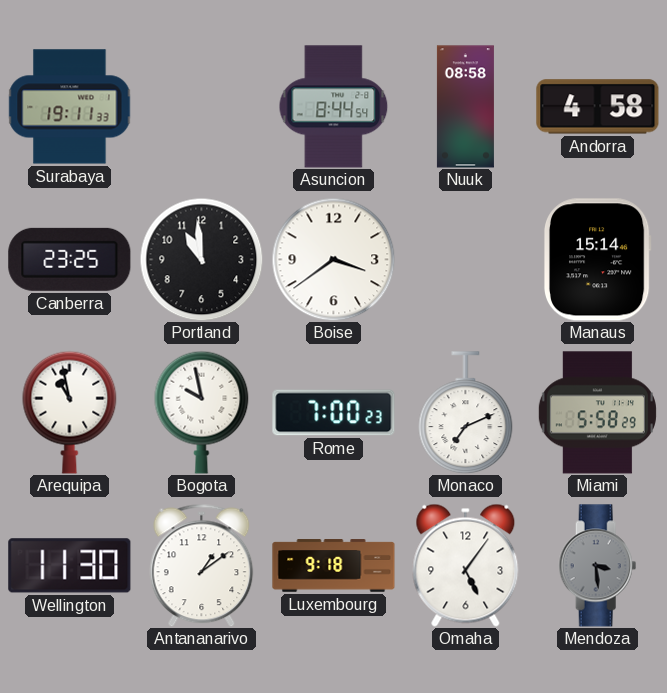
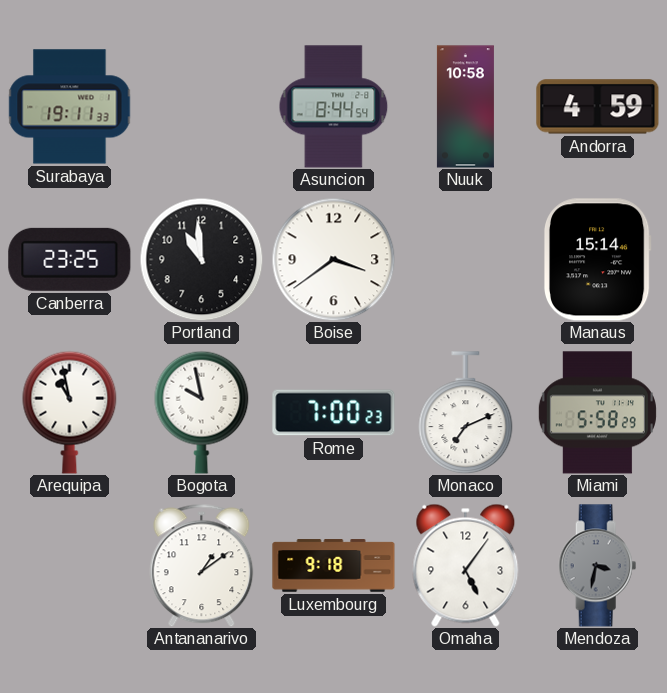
Nuuk: 08:58 -> 10:58 (465, 107)
Andorra: 4:58 -> 4:59 (598, 107)
Wellington: 11:30 -> none (70, 566)
Mendoza: 3:29 -> 3:32 (598, 566)
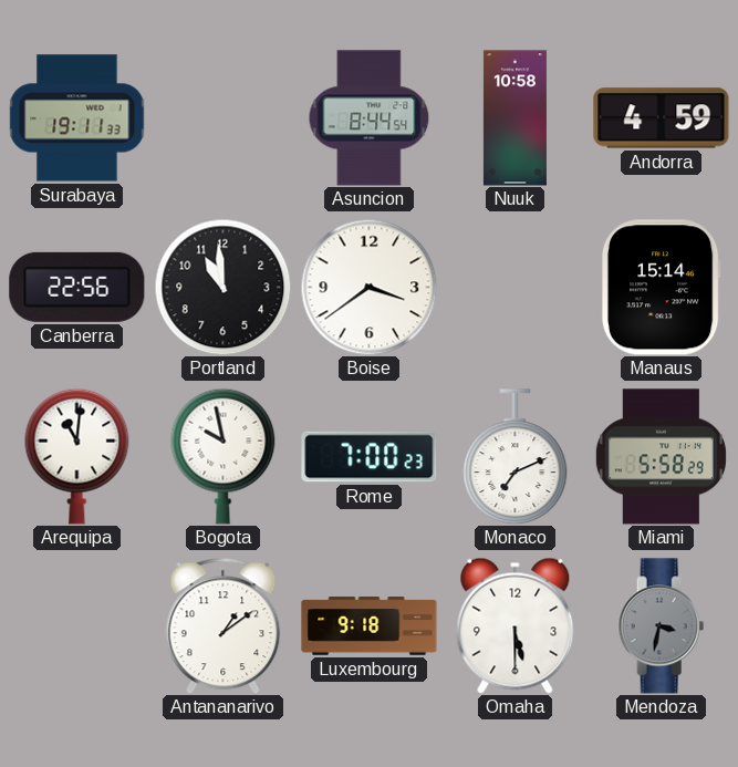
Canberra: 23:25 -> 22:56 (77, 287)
Arequipa: 10:58 -> 11:01 (77, 456)
Omaha: 5:06 -> 5:30 (516, 625)
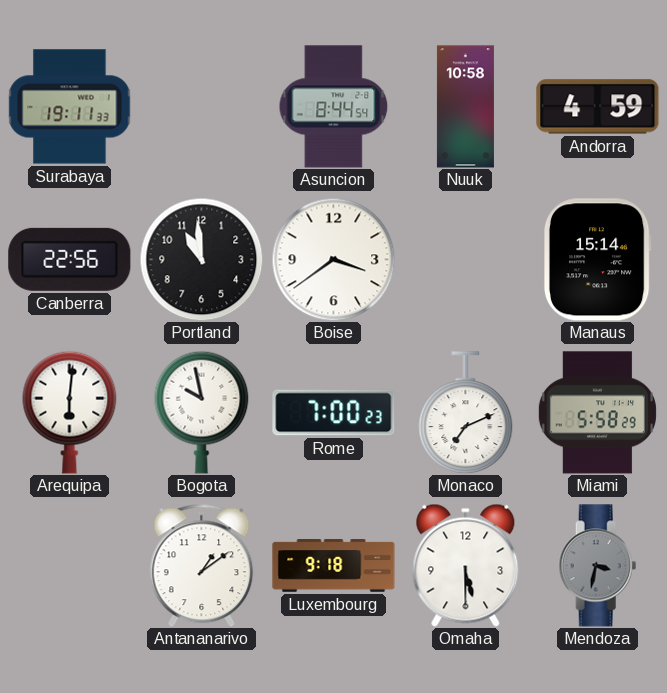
Arequipa: 11:01 -> 6:01 (70, 412)
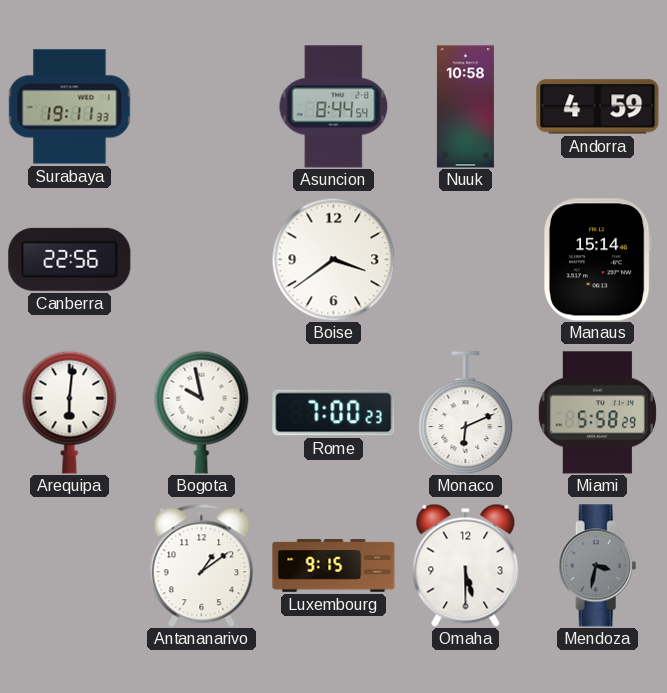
Portland: 10:59 -> none (201, 259)
Monaco: 7:11 -> 6:11 (466, 413)
Luxembourg: 9:18 -> 9:15 (334, 566)
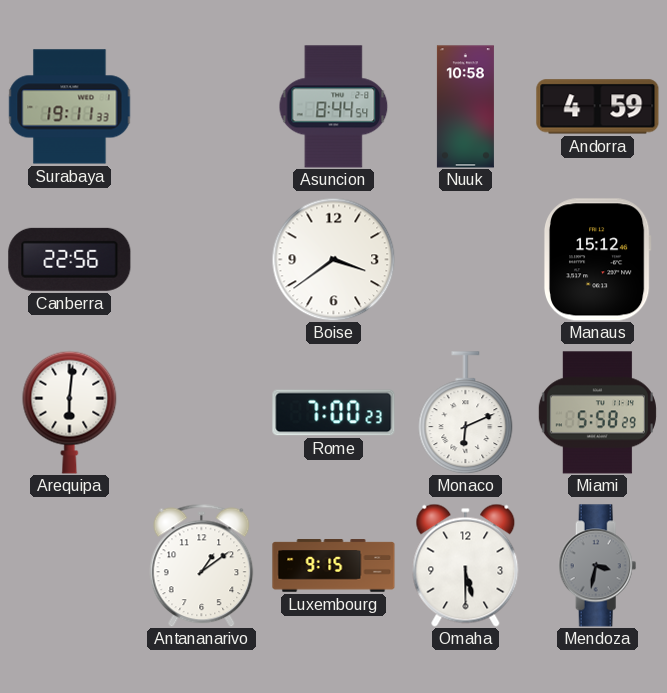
Manaus: 15:14 -> 15:12 (597, 260)
Bogota: 9:58 -> none (202, 412)
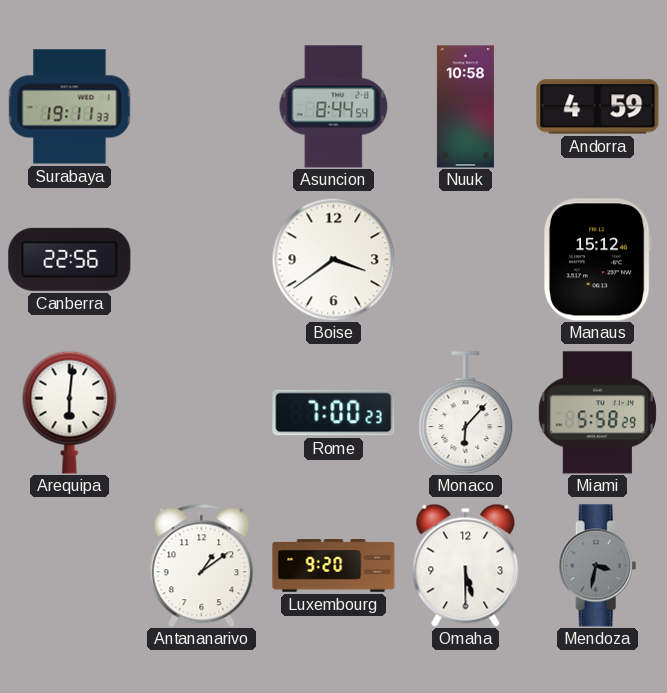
Monaco: 6:11 -> 6:07 (466, 413)
Luxembourg: 9:15 -> 9:20 (334, 566)
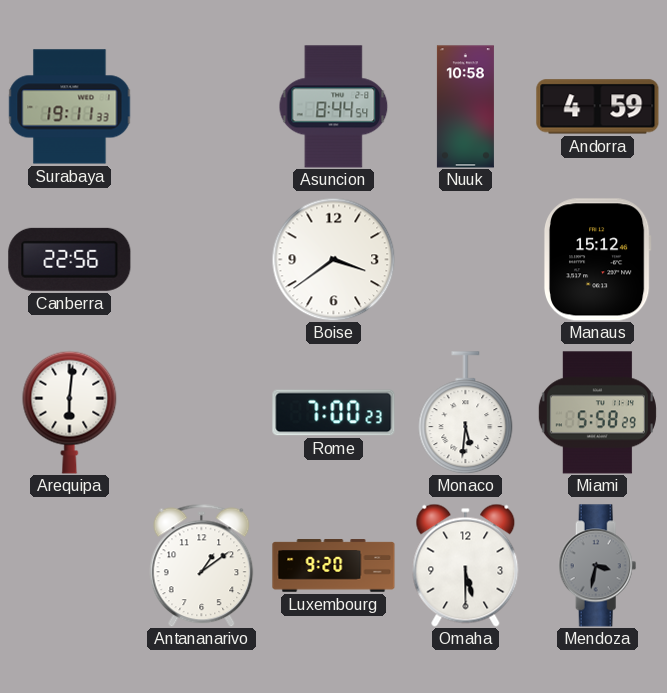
Monaco: 6:07 -> 5:31 (466, 413)
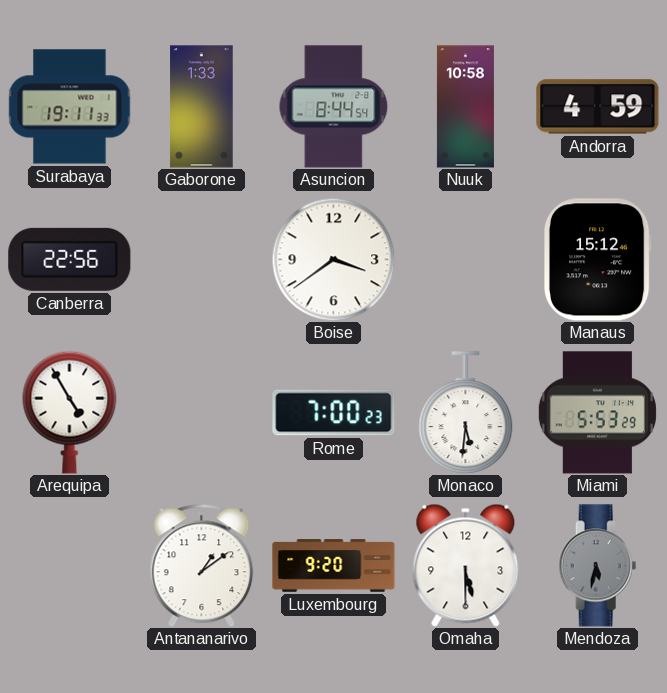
Gaborone: none -> 1:33 (202, 107)
Arequipa: 6:01 -> 4:55 (70, 412)
Miami: 5:58 -> 5:53 (597, 413)
Mendoza: 3:32 -> 5:32 (598, 566)
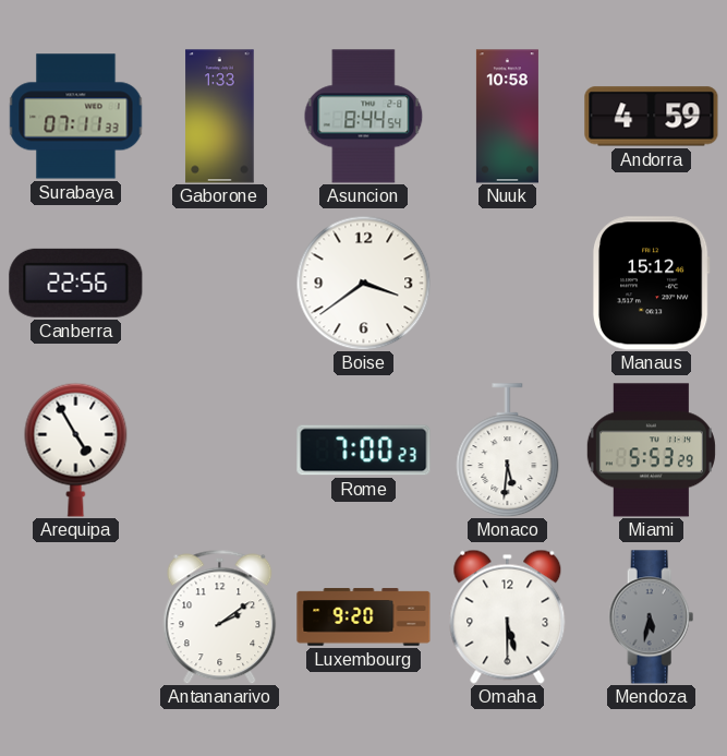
Surabaya: 19:11 -> 07:11 (76, 117)
Antananarivo: 1:09 -> 2:09 (220, 616)
